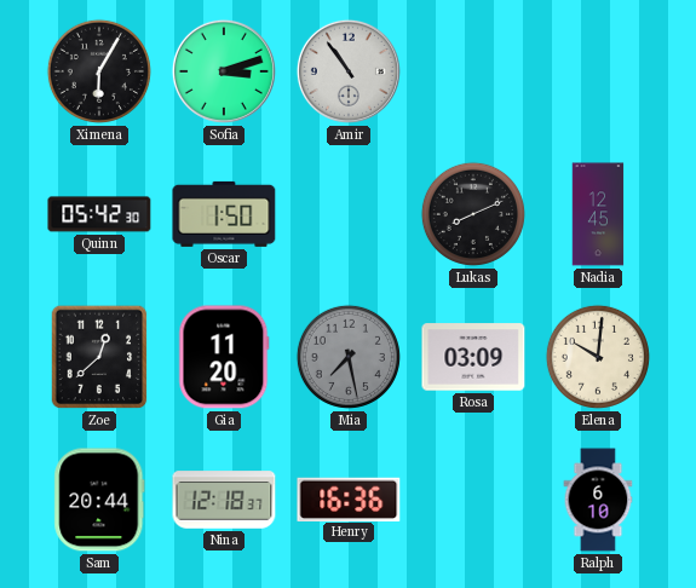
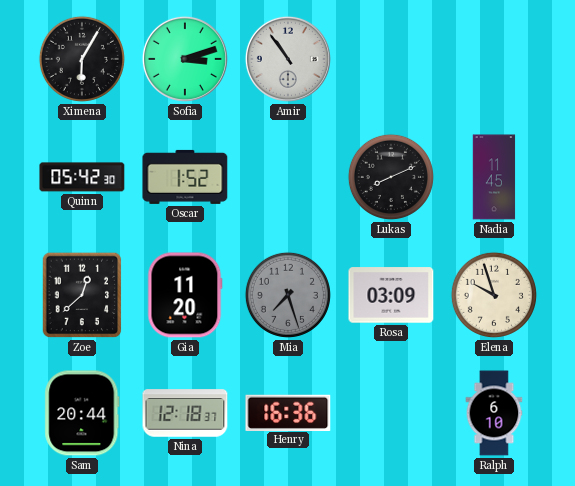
Oscar: 1:50 -> 1:52 (185, 177)
Nadia: 12:45 -> 11:45 (494, 177)
Mia: 7:28 -> 7:27 (288, 295)
Elena: 10:01 -> 9:57 (494, 295)
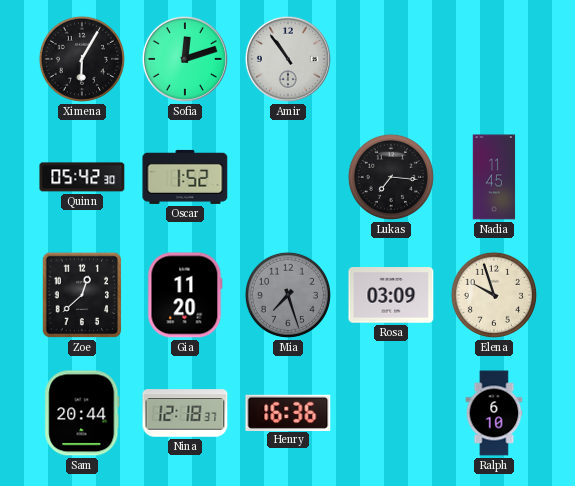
Sofia: 3:12 -> 12:12 (185, 59)
Lukas: 8:11 -> 7:16 (391, 177)
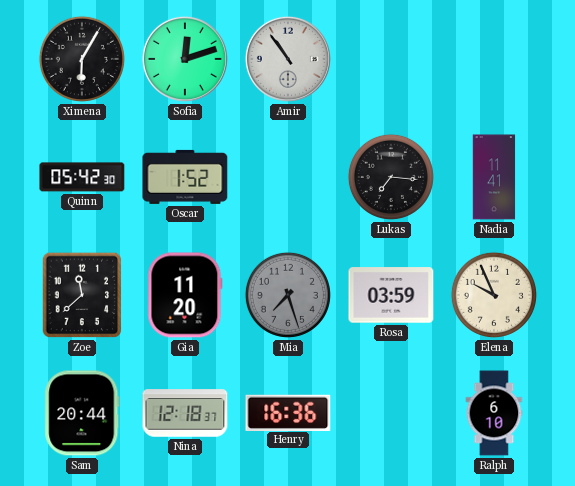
Nadia: 11:45 -> 11:41 (494, 177)
Zoe: 12:38 -> 11:38 (82, 295)
Rosa: 03:09 -> 03:59 (391, 295)
Elena: 9:57 -> 9:56 (494, 295)
